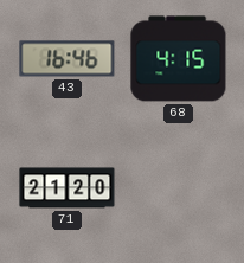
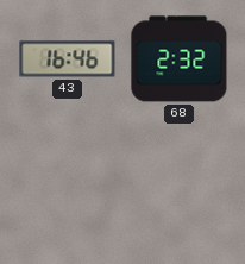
68: 4:15 -> 2:32 (180, 59)
71: 21:20 -> none (68, 188)
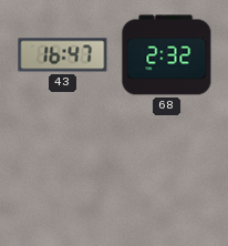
43: 16:46 -> 16:47 (63, 55)
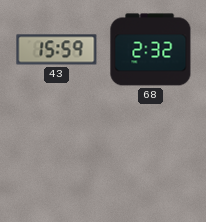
43: 16:47 -> 15:59 (57, 50)
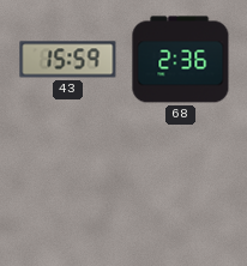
68: 2:32 -> 2:36 (181, 60)
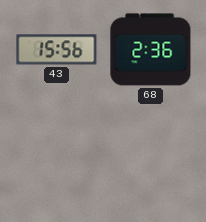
43: 15:59 -> 15:56 (57, 50)
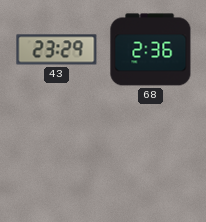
43: 15:56 -> 23:29 (57, 50)
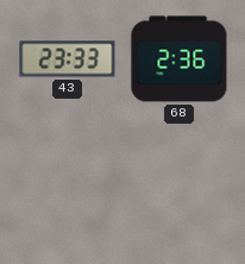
43: 23:29 -> 23:33 (68, 59)
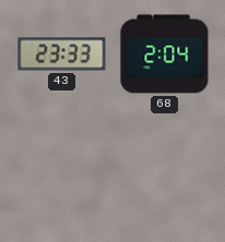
68: 2:36 -> 2:04 (165, 55)
